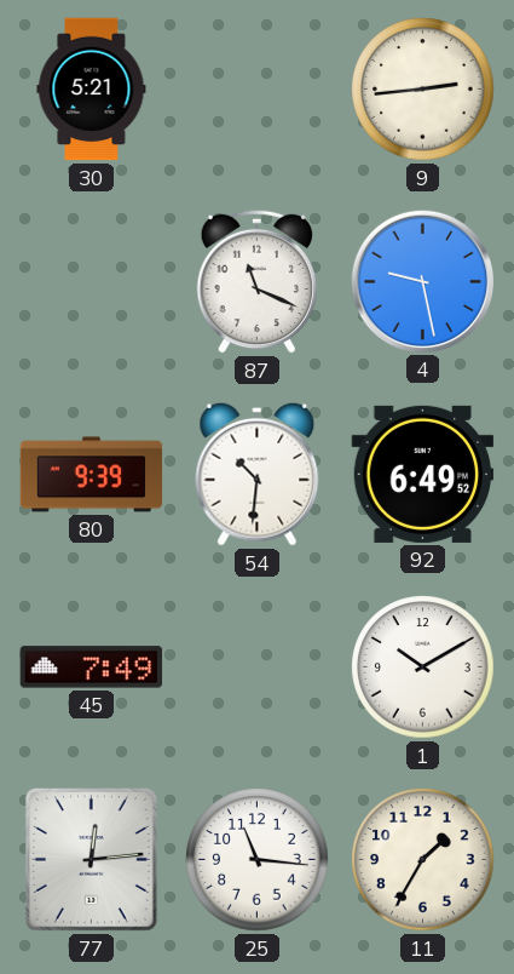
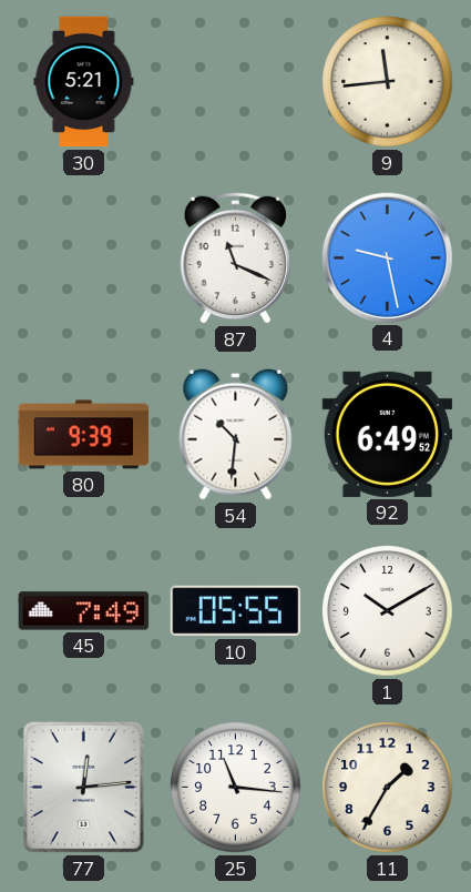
9: 2:44 -> 11:44 (388, 82)
10: none -> 05:55 (236, 611)
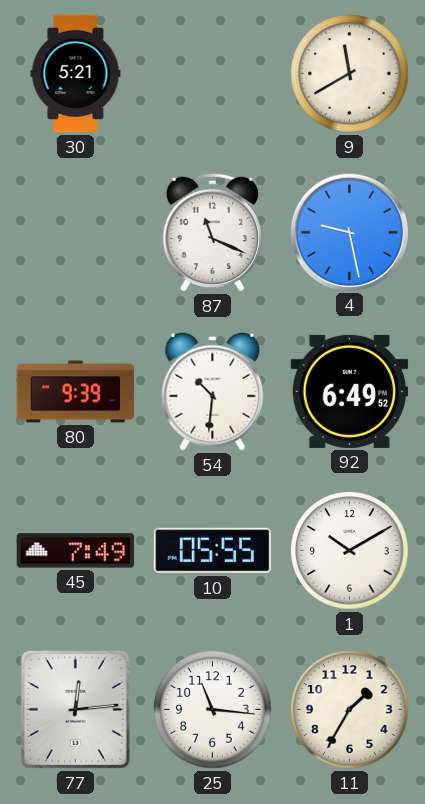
9: 11:44 -> 11:40 (350, 74)
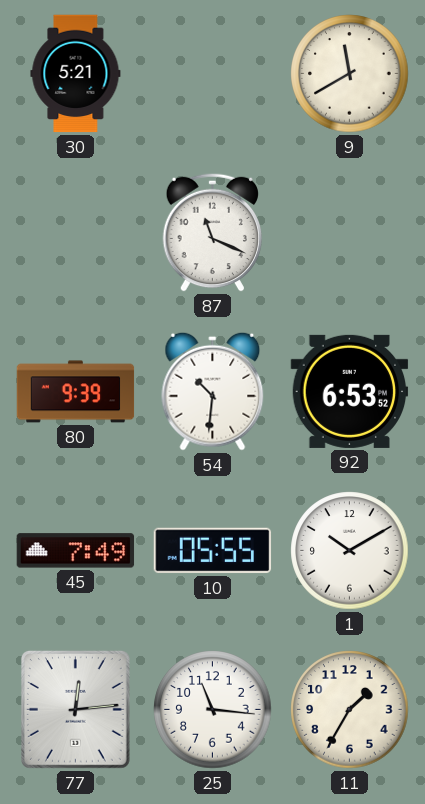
4: 9:28 -> none (349, 232)
92: 6:49 -> 6:53 (350, 391)
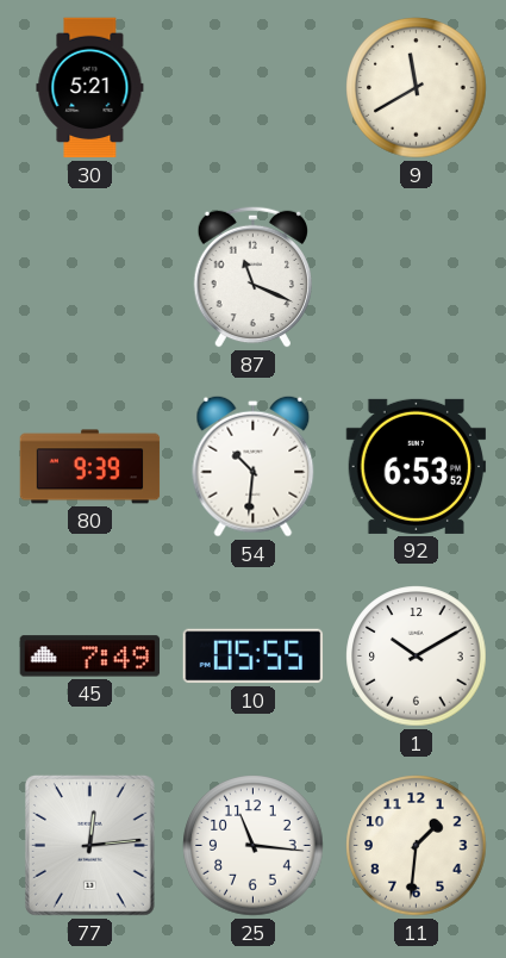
11: 1:35 -> 1:31 (417, 846)
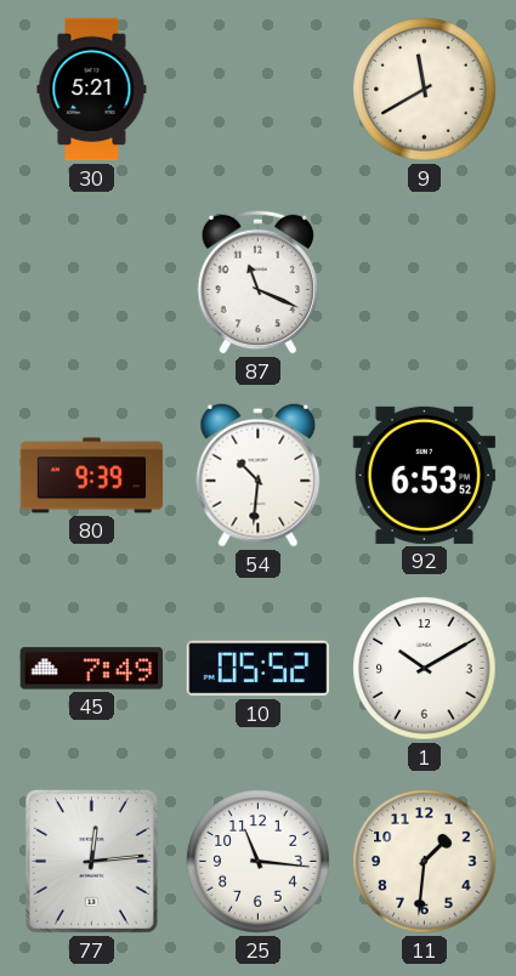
10: 05:55 -> 05:52 (259, 669)
